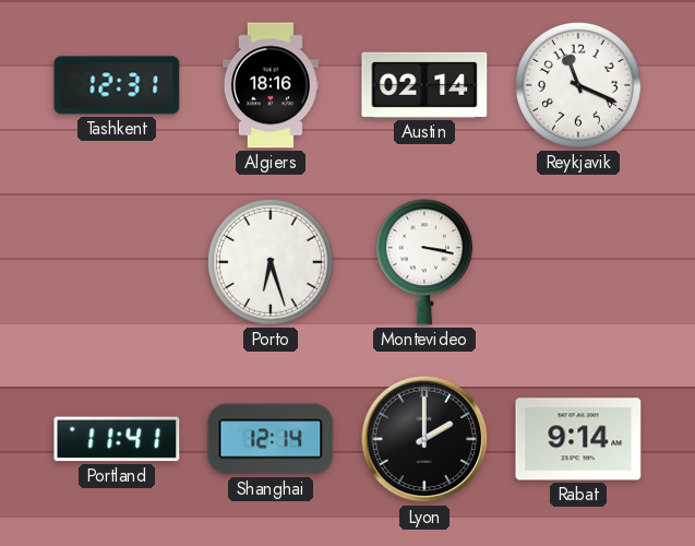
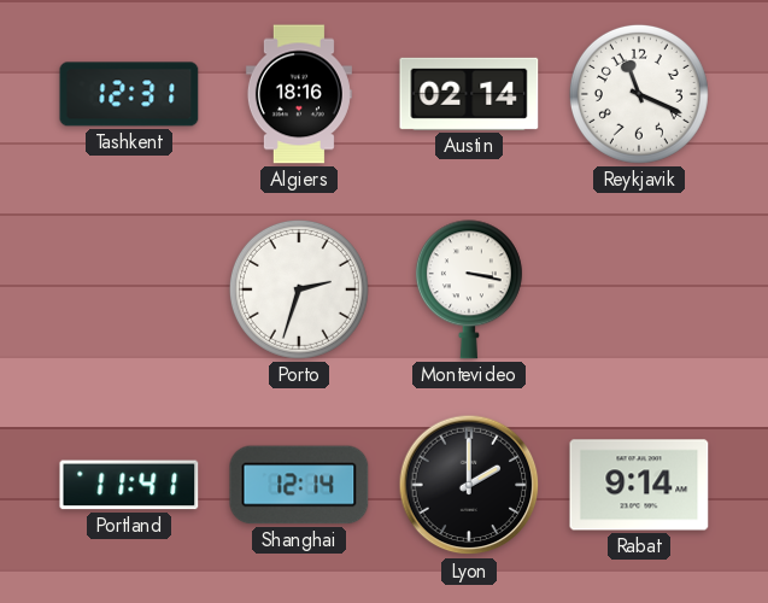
Porto: 6:27 -> 2:33 (299, 289)
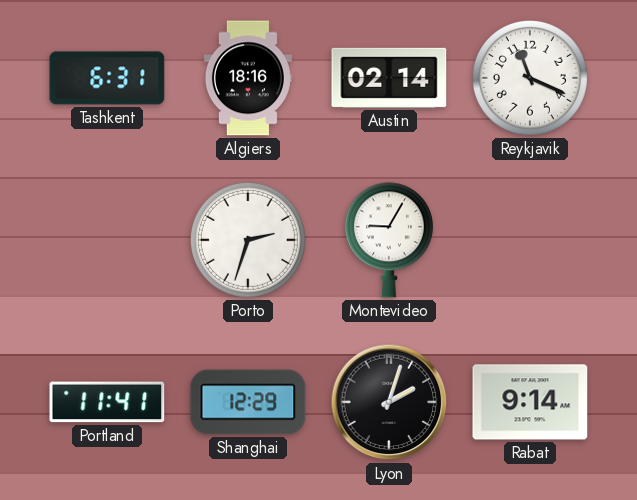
Tashkent: 12:31 -> 6:31 (107, 78)
Montevideo: 3:17 -> 9:05 (389, 240)
Shanghai: 12:14 -> 12:29 (248, 402)
Lyon: 2:00 -> 2:03 (389, 402)
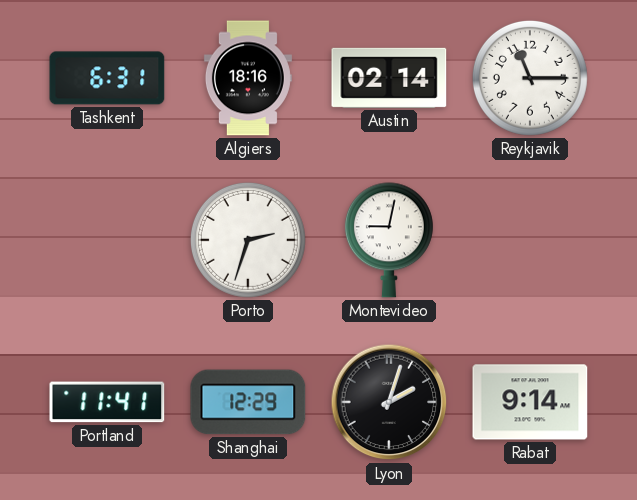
Reykjavik: 11:19 -> 11:15 (530, 78)
Montevideo: 9:05 -> 9:02 (389, 240)
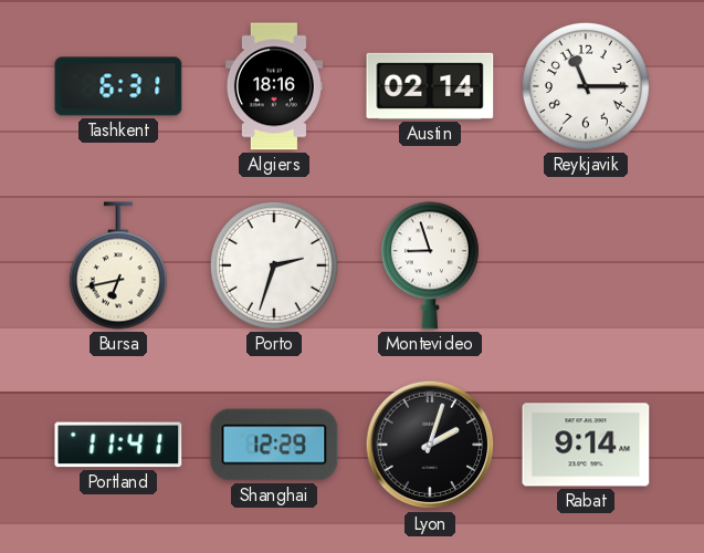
Bursa: none -> 6:43 (118, 265)
Montevideo: 9:02 -> 8:57 (430, 265)
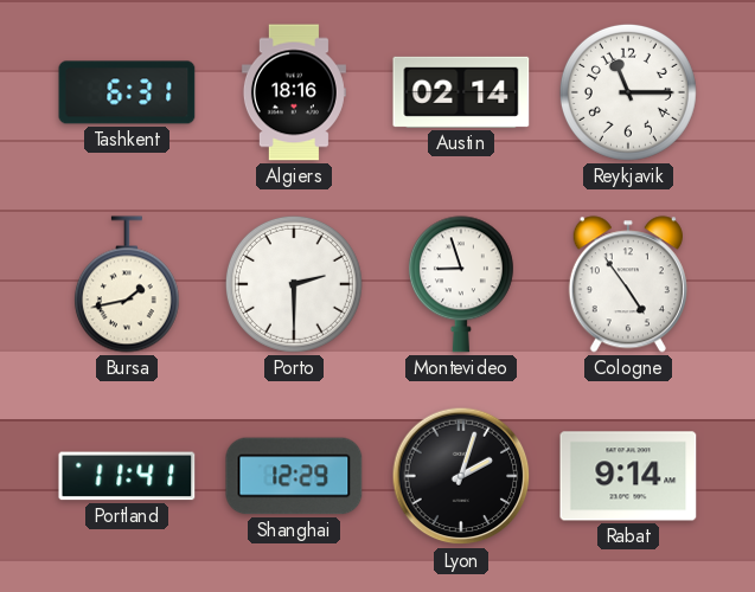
Bursa: 6:43 -> 1:43 (127, 284)
Porto: 2:33 -> 2:30 (294, 284)
Cologne: none -> 4:54 (628, 284)
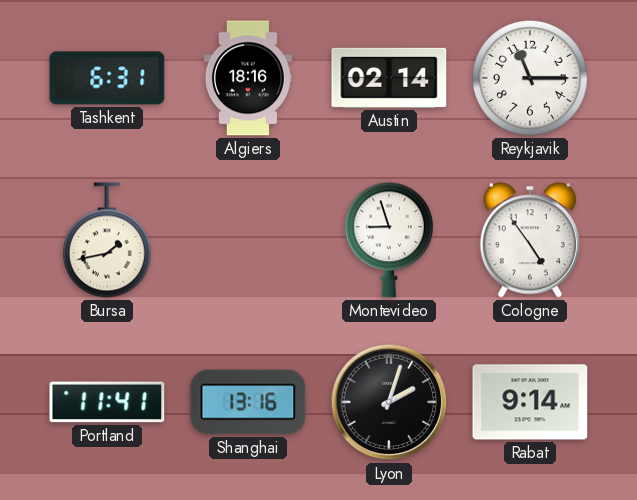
Porto: 2:30 -> none (294, 284)
Shanghai: 12:29 -> 13:16 (248, 402)
